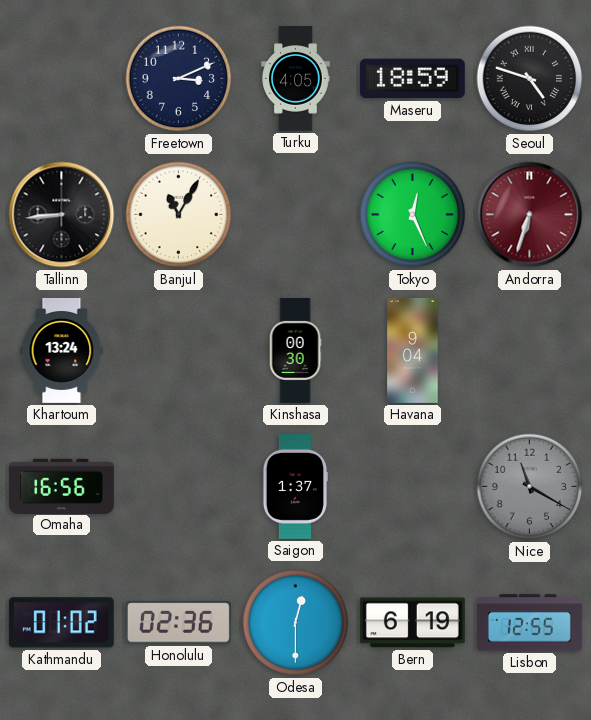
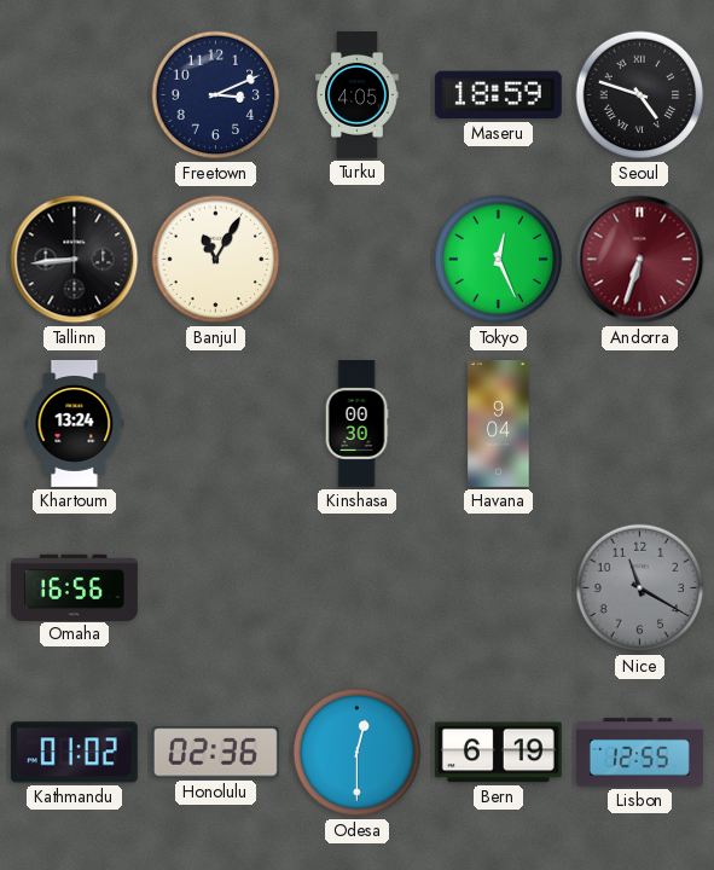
Saigon: 1:37 -> none (294, 486)
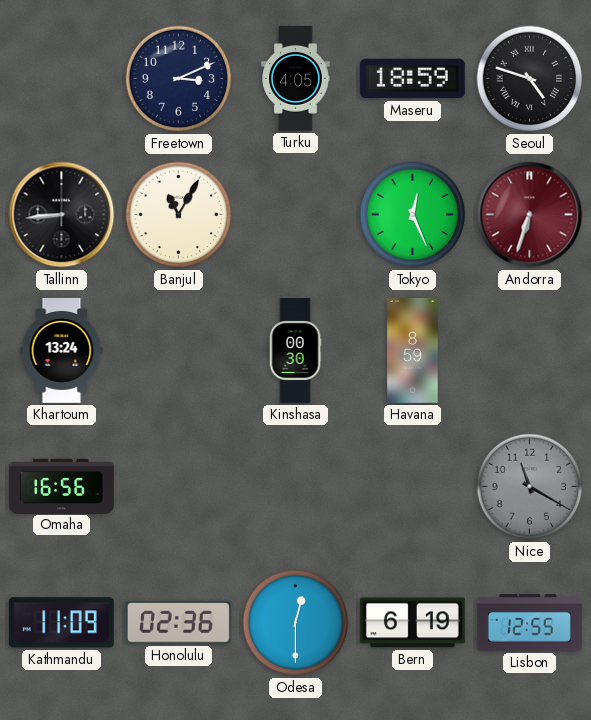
Havana: 9:04 -> 8:59 (413, 350)
Kathmandu: 01:02 -> 11:09 (61, 623)
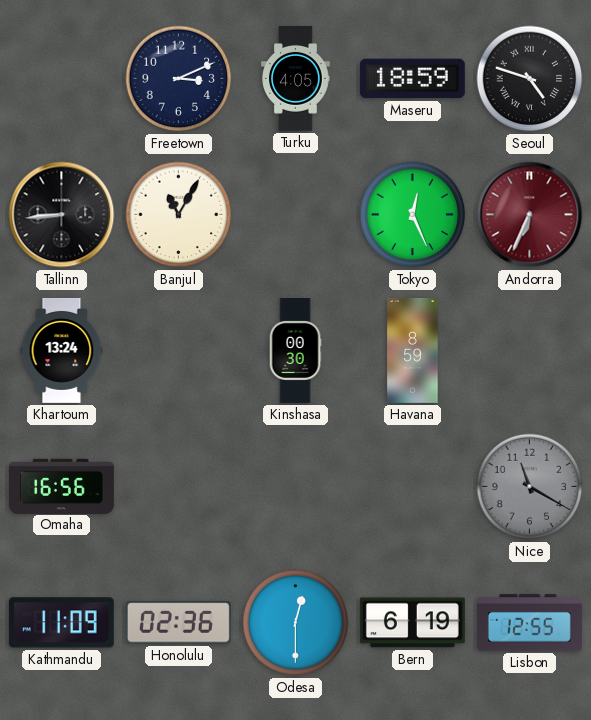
Andorra: 6:33 -> 6:34 (530, 215)
